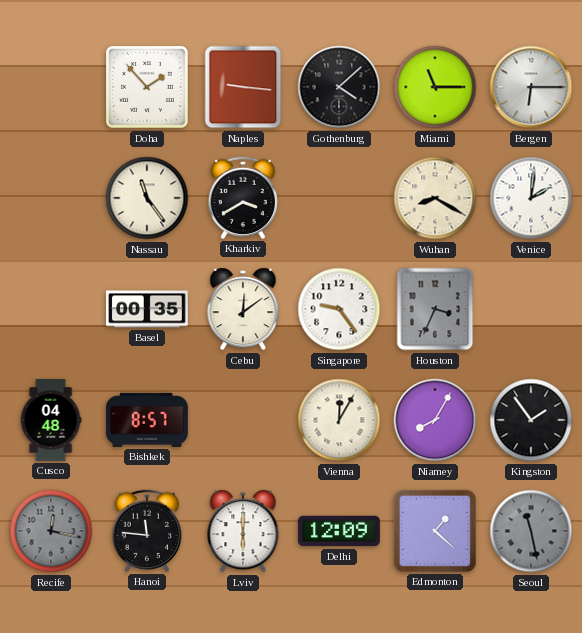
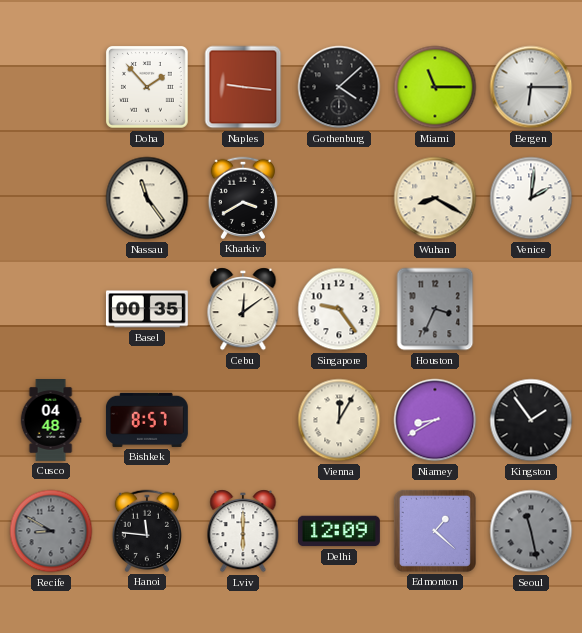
Niamey: 8:05 -> 8:40 (435, 420)
Recife: 12:17 -> 8:50 (51, 531)
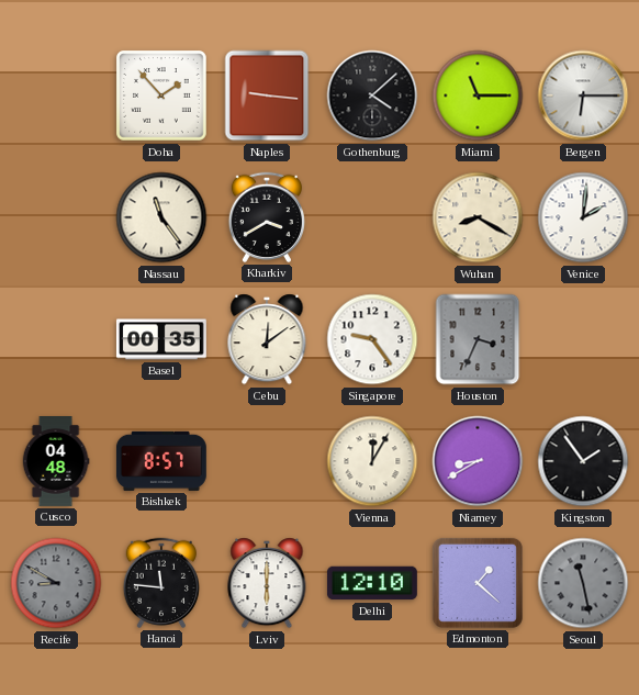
Delhi: 12:09 -> 12:10 (372, 583)
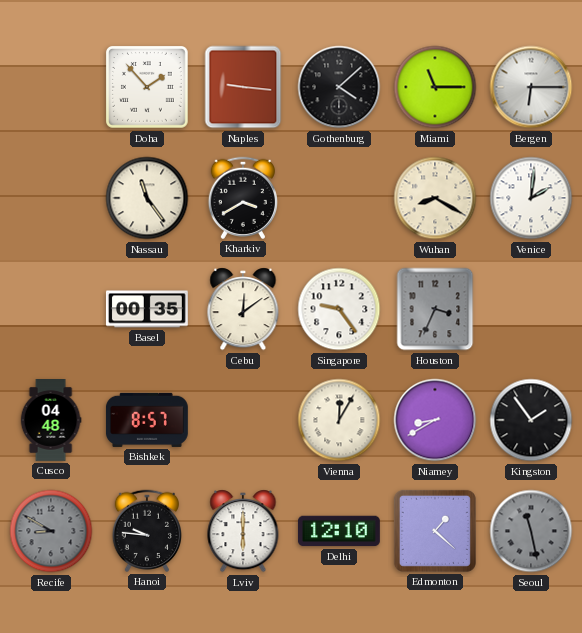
Hanoi: 11:46 -> 9:46 (146, 531)
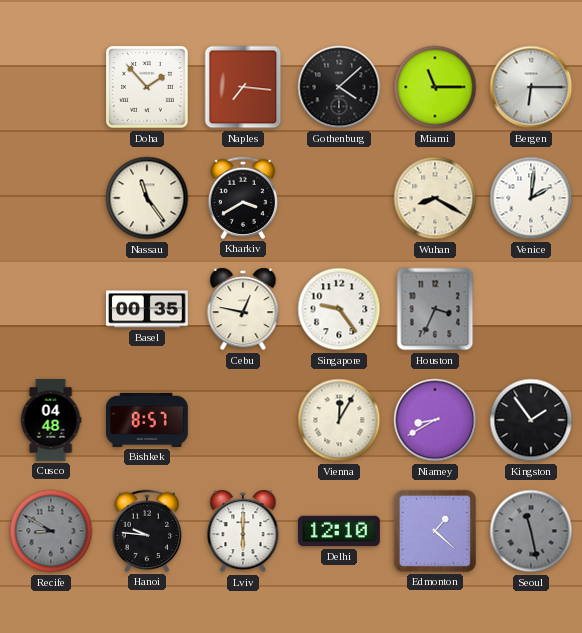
Naples: 9:16 -> 7:16 (243, 87)
Cebu: 12:09 -> 12:47 (243, 309)
